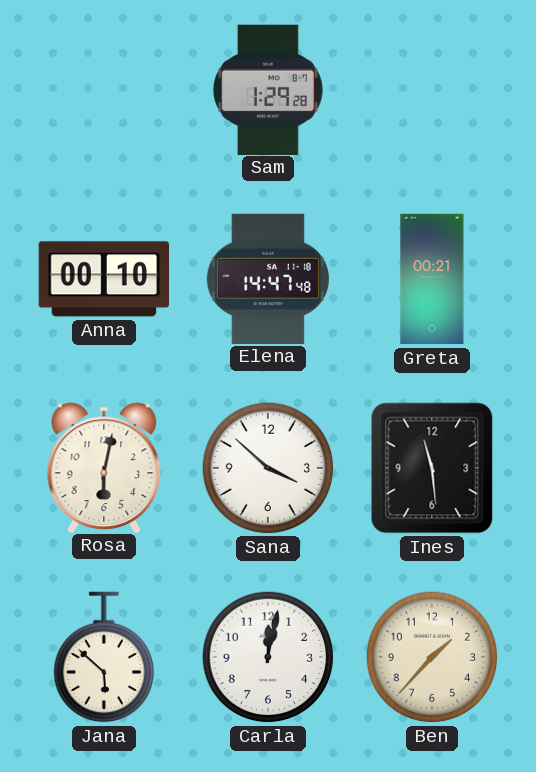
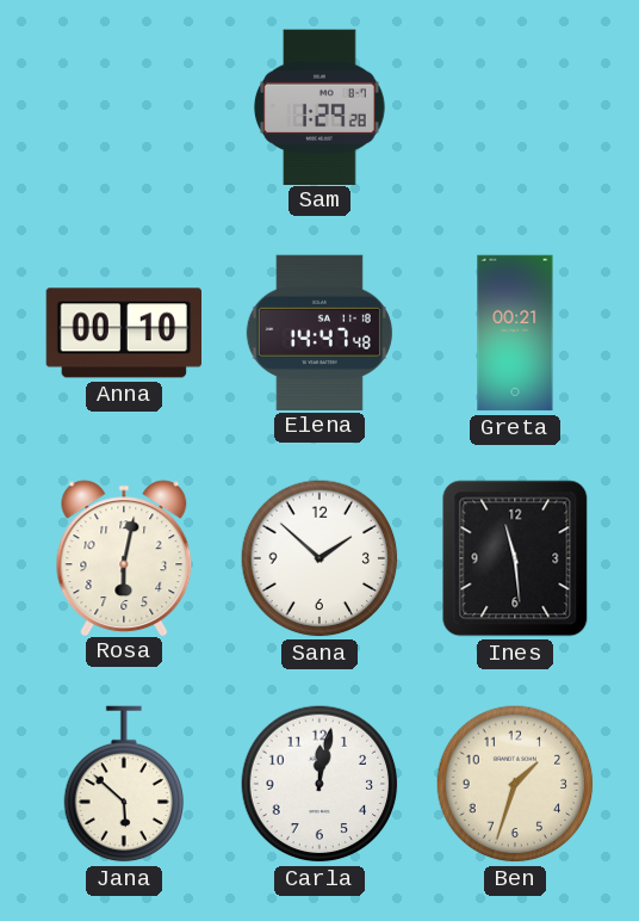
Sana: 3:52 -> 1:52 (319, 558)
Ben: 1:37 -> 1:33 (515, 784)
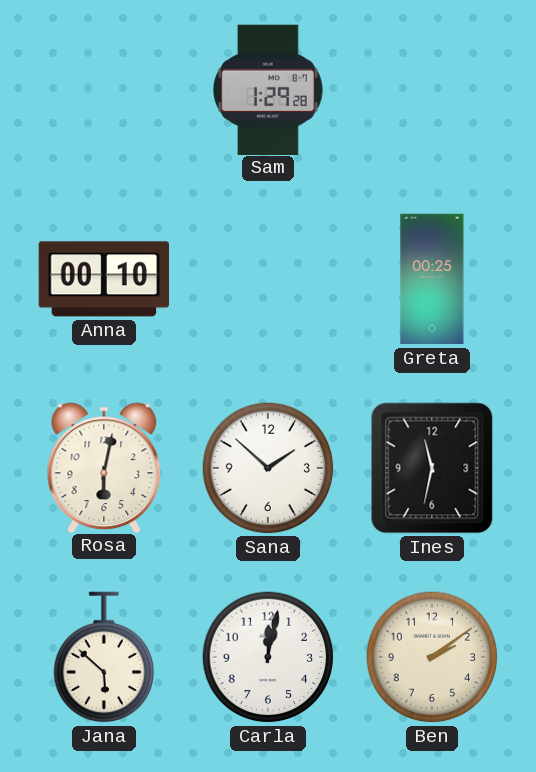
Elena: 14:47 -> none (319, 332)
Greta: 00:21 -> 00:25 (432, 279)
Ines: 11:29 -> 11:32 (432, 468)
Ben: 1:33 -> 2:09 (432, 657)
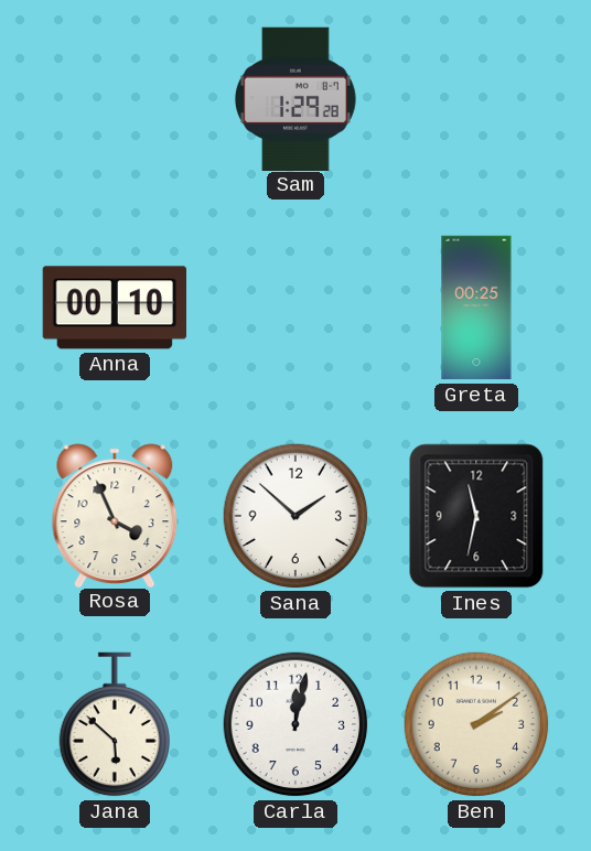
Rosa: 6:02 -> 3:56 (115, 515)
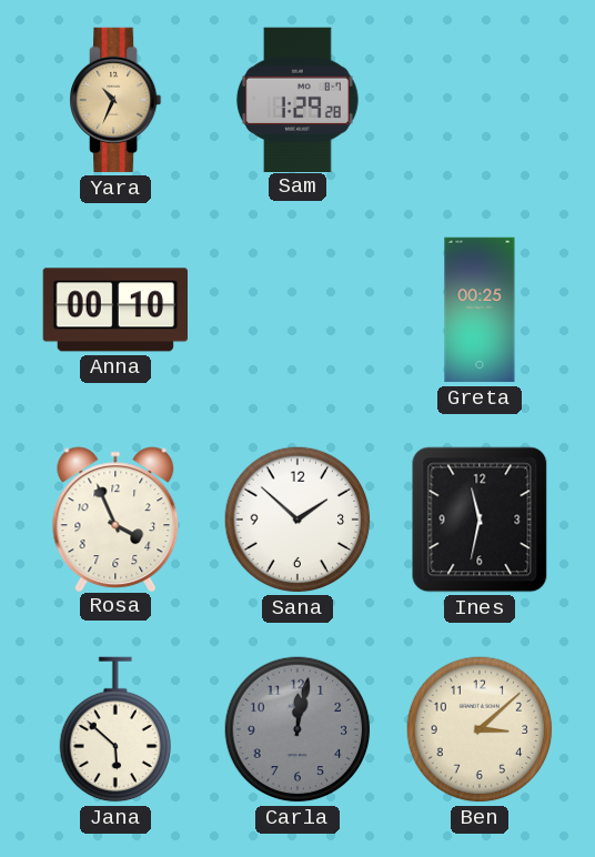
Yara: none -> 10:34 (117, 100)
Carla dial: white -> grey (297, 729)
Ben: 2:09 -> 3:08 (480, 729)
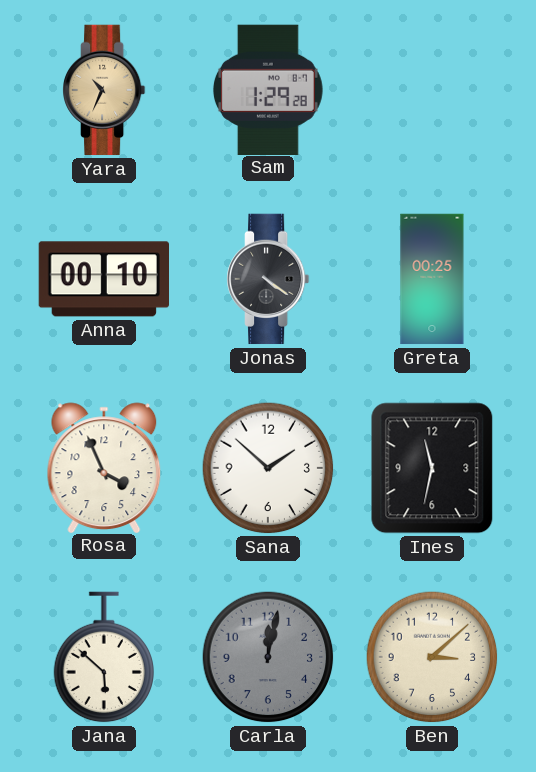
Jonas: none -> 4:21 (269, 279)
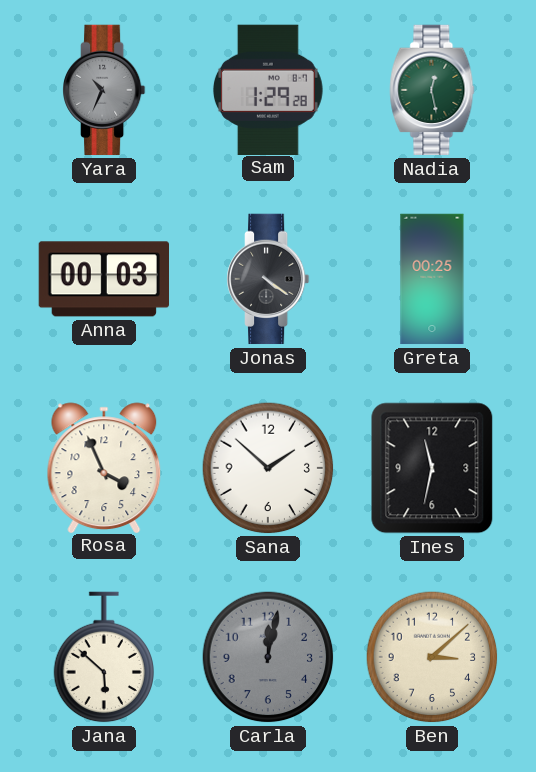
Yara dial: champagne -> grey (105, 90)
Nadia: none -> 12:28 (432, 90)
Anna: 00:10 -> 00:03 (103, 279)
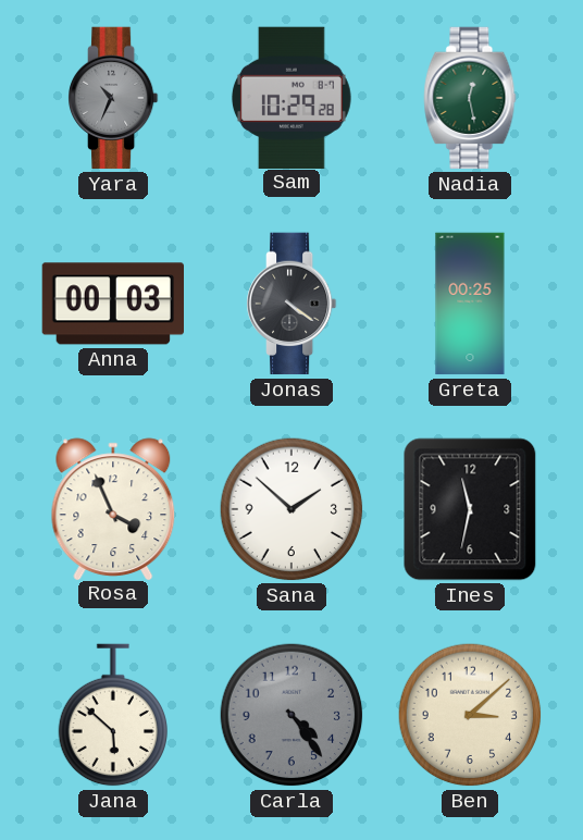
Sam: 1:29 -> 10:29 (291, 97)
Carla: 12:02 -> 4:24 (291, 715)
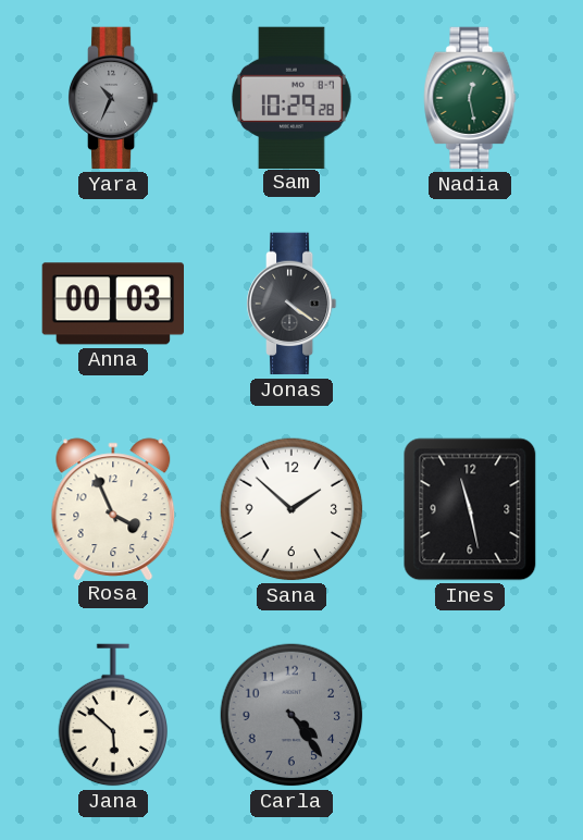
Greta: 00:25 -> none (470, 304)
Ines: 11:32 -> 11:28 (470, 509)
Ben: 3:08 -> none (470, 715)
